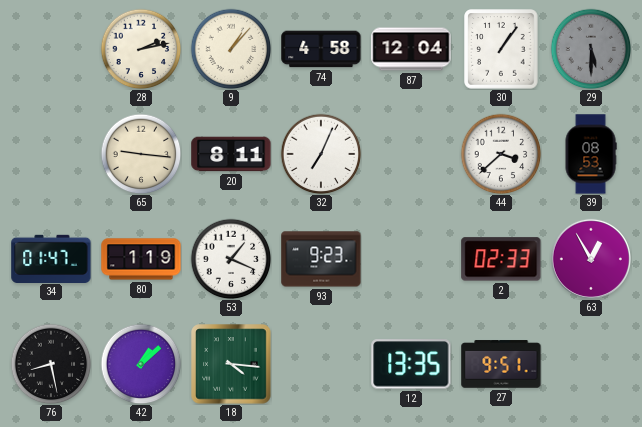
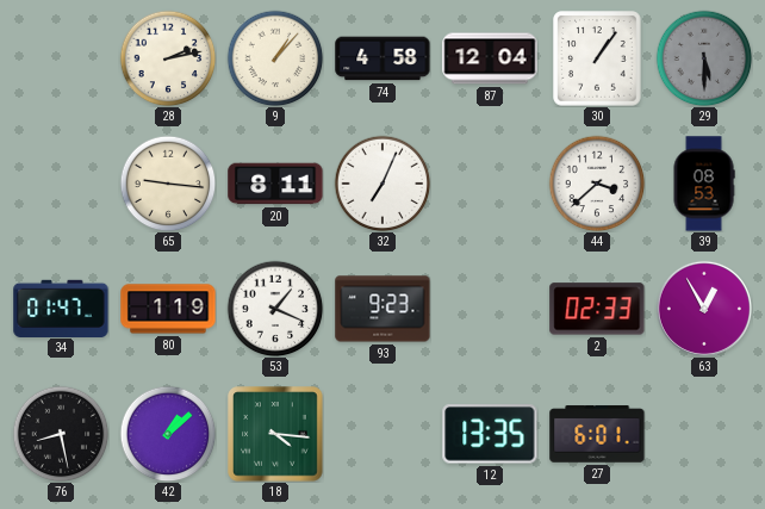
27: 9:51 -> 6:01 (597, 434)
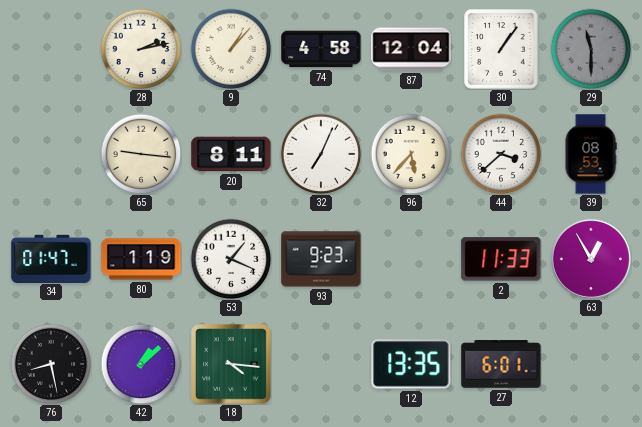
29: 5:30 -> 11:30 (591, 49)
96: none -> 5:37 (411, 154)
2: 02:33 -> 11:33 (501, 259)
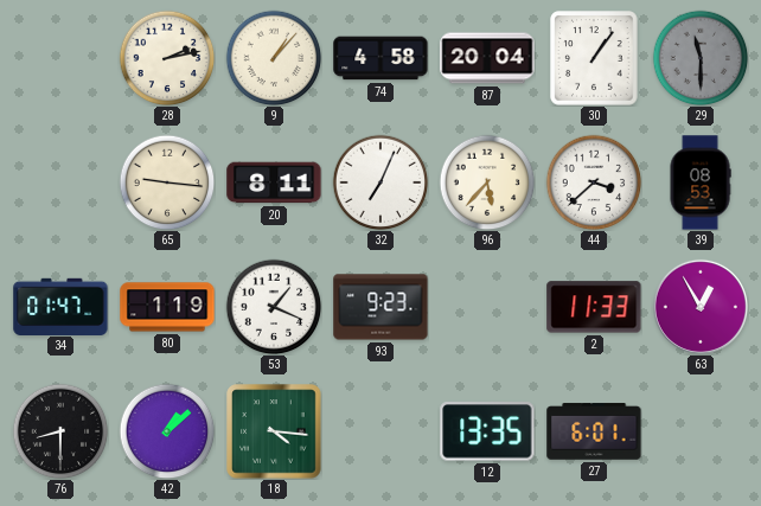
87: 12:04 -> 20:04 (487, 58)
76: 8:28 -> 8:30 (60, 431)
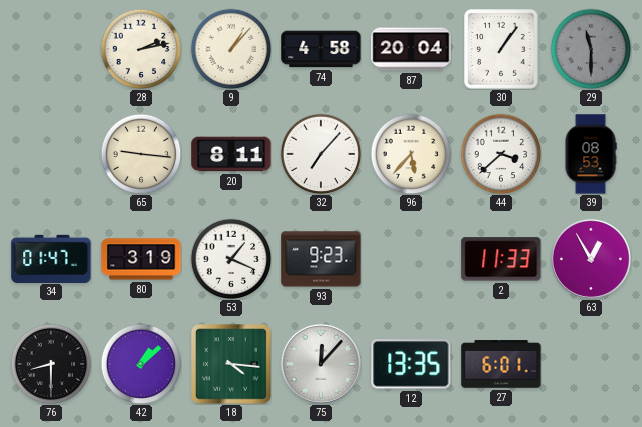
32: 7:04 -> 7:07 (321, 154)
80: 1:19 -> 3:19 (141, 259)
75: none -> 12:07 (321, 364)
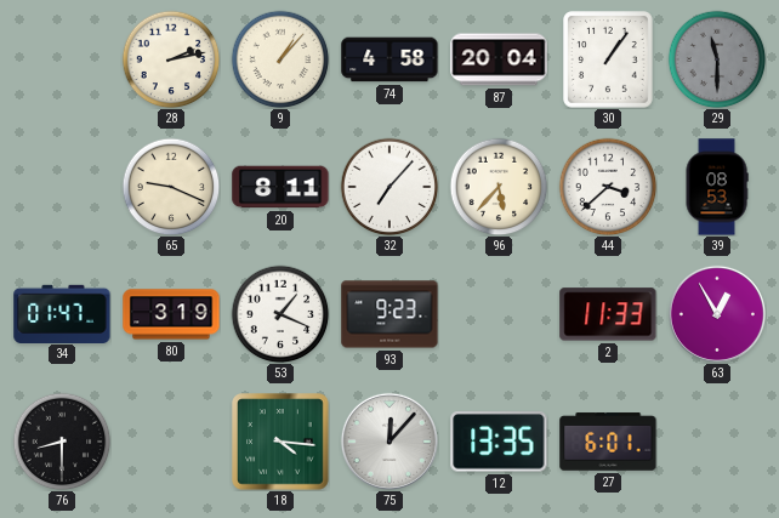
65: 9:16 -> 9:19 (171, 187)
42: 1:08 -> none (141, 364)
